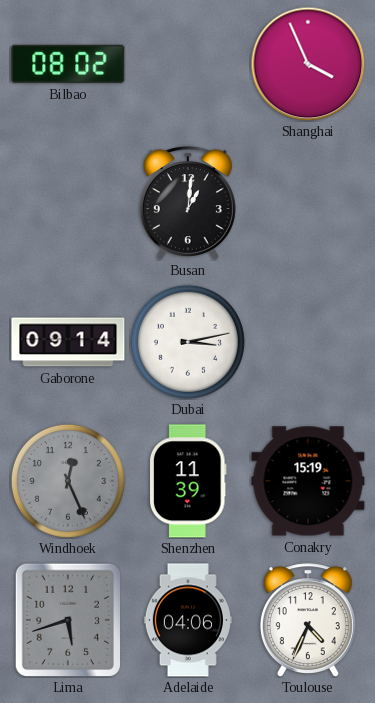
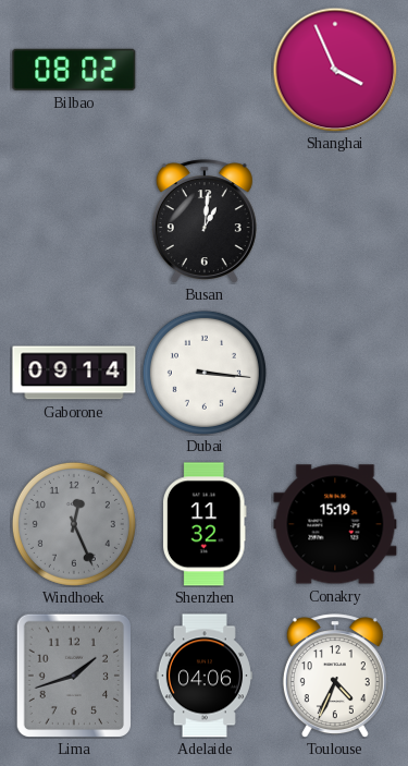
Dubai: 3:13 -> 3:16 (205, 373)
Shenzhen: 11:39 -> 11:32 (205, 524)
Lima: 5:42 -> 1:42 (73, 676)
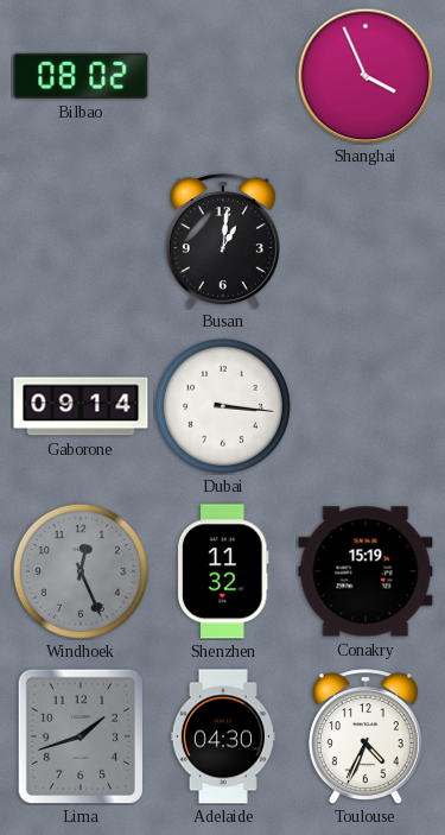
Adelaide: 04:06 -> 04:30 (223, 736)
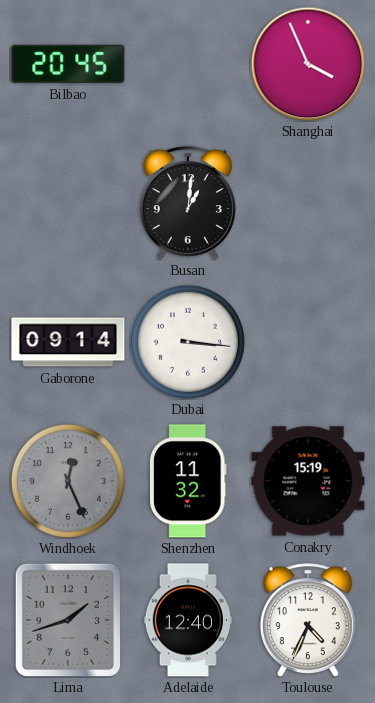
Bilbao: 08:02 -> 20:45 (68, 64)
Adelaide: 04:30 -> 12:40 (188, 620)
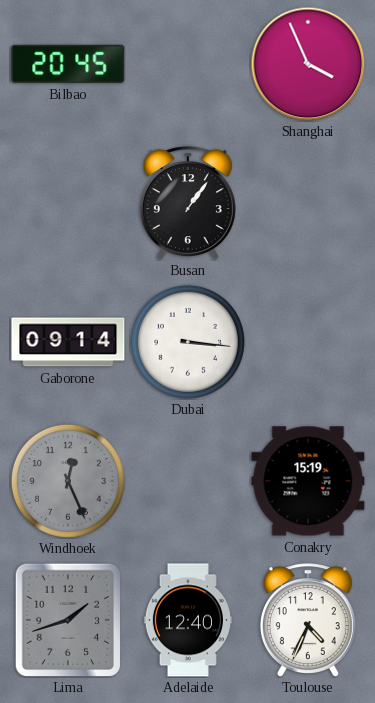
Busan: 1:01 -> 1:06 (188, 203)
Shenzhen: 11:32 -> none (188, 481)
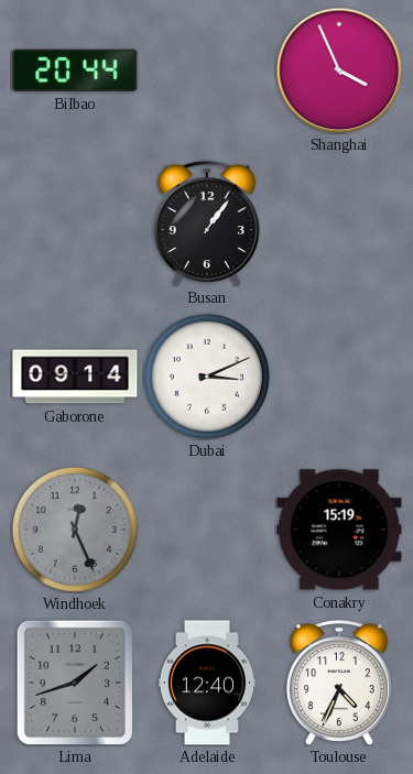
Bilbao: 20:45 -> 20:44 (75, 70)
Dubai: 3:16 -> 3:11 (207, 377)
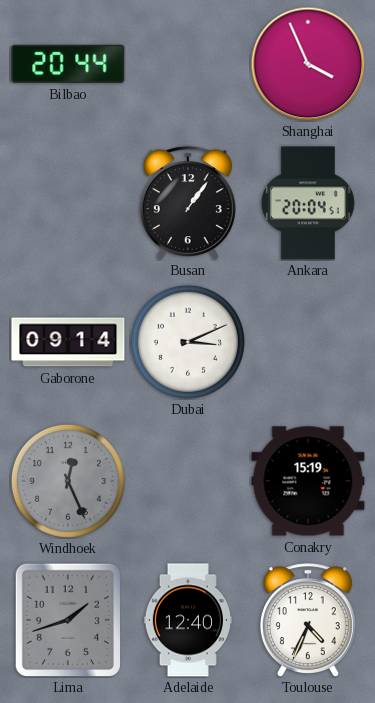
Ankara: none -> 20:04 (308, 203)
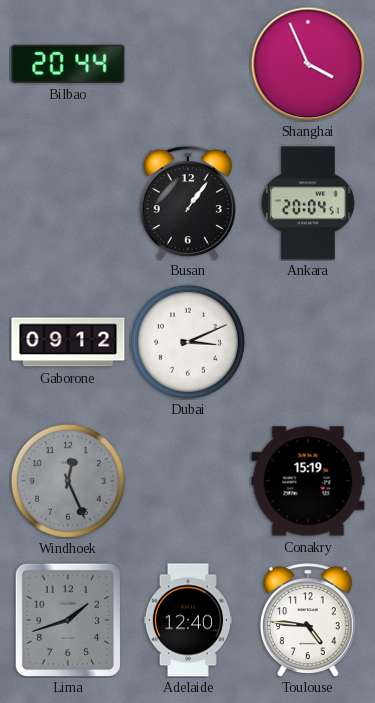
Gaborone: 09:14 -> 09:12 (68, 342)
Toulouse: 4:34 -> 4:46 (308, 620)
